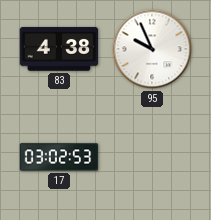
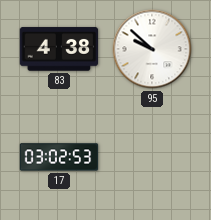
95: 9:56 -> 9:52 (152, 49)
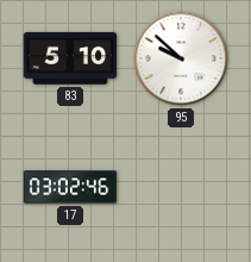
83: 4:38 -> 5:10 (70, 58)
17: 03:02:53 -> 03:02:46 (70, 187)
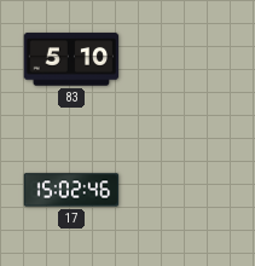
95: 9:52 -> none (181, 58)
17: 03:02 -> 15:02 (71, 190)
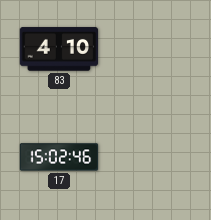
83: 5:10 -> 4:10 (59, 49)
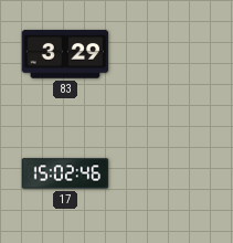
83: 4:10 -> 3:29 (65, 54)
